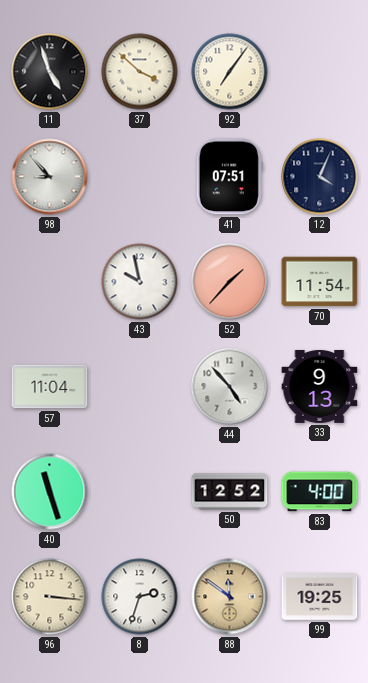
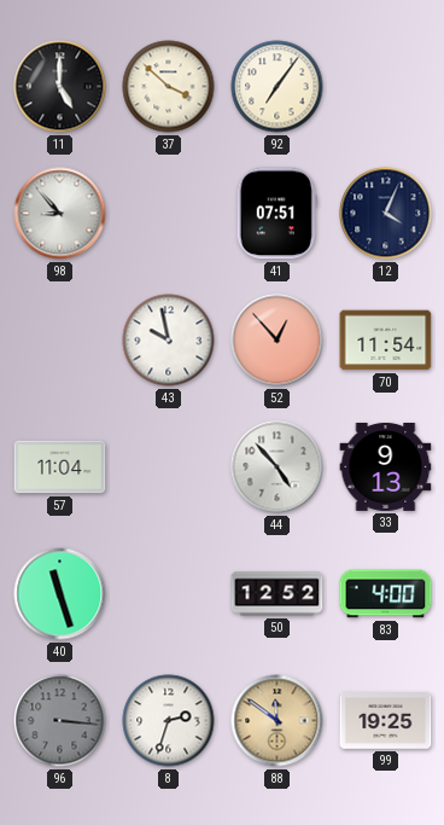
11: 4:57 -> 5:00 (60, 87)
52: 1:37 -> 12:53 (277, 341)
96 dial: cream -> grey (60, 721)
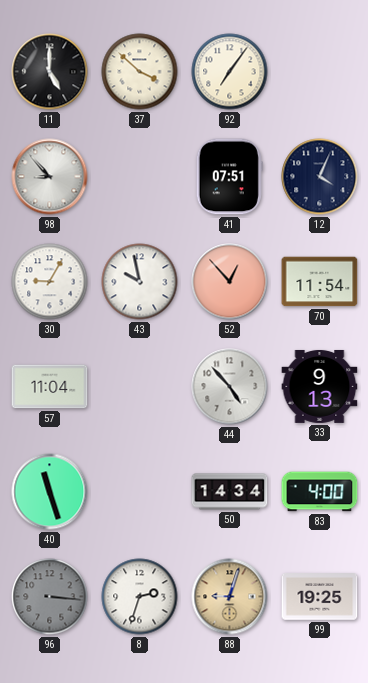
30: none -> 9:05 (50, 282)
50: 12:52 -> 14:34 (230, 492)
88: 11:51 -> 9:03 (230, 597)
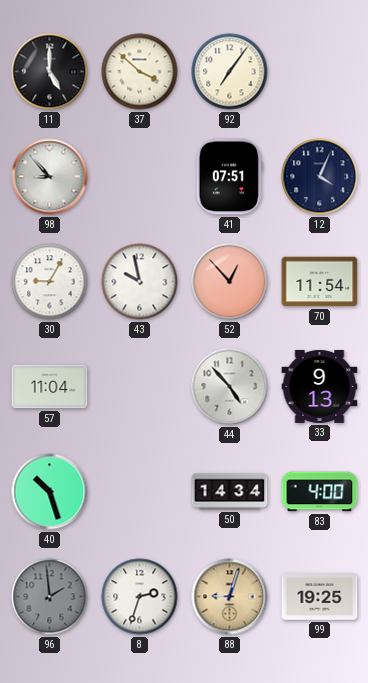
40: 11:27 -> 10:27 (50, 492)
96: 3:16 -> 1:59 (50, 597)
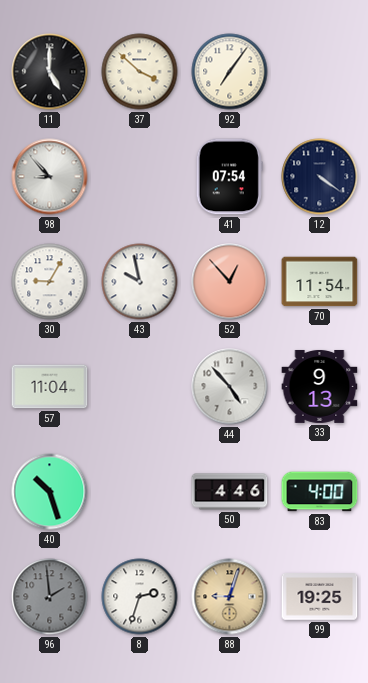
41: 07:51 -> 07:54 (229, 177)
12: 4:04 -> 4:21 (320, 177)
50: 14:34 -> 4:46 (230, 492)
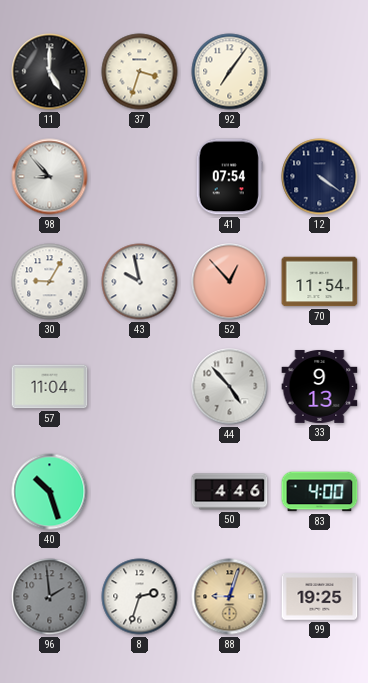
37: 3:52 -> 3:33 (140, 72)
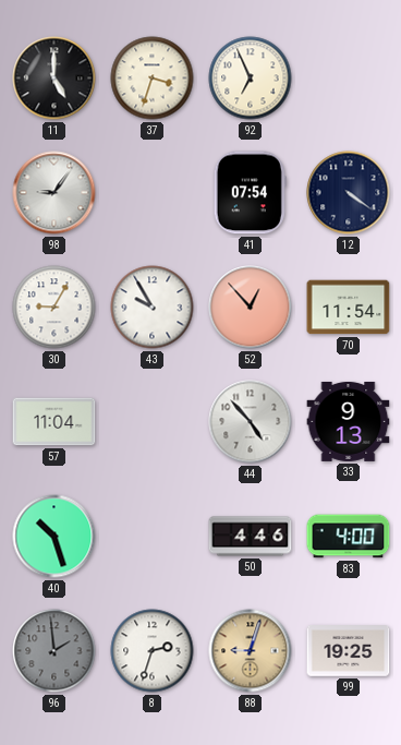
92: 7:06 -> 6:56 (251, 79)
98: 8:53 -> 9:06 (54, 193)
43: 9:58 -> 9:55 (153, 308)
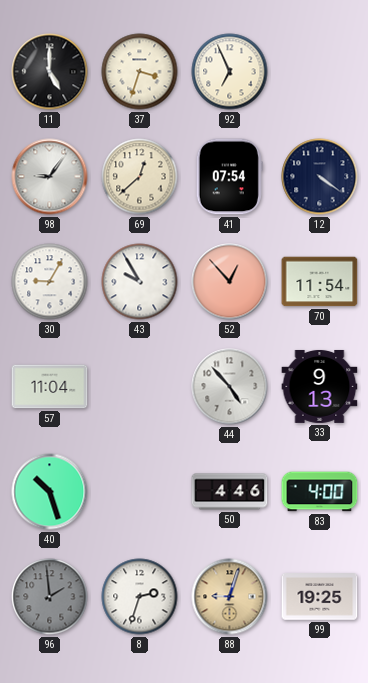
69: none -> 12:38 (140, 177)
